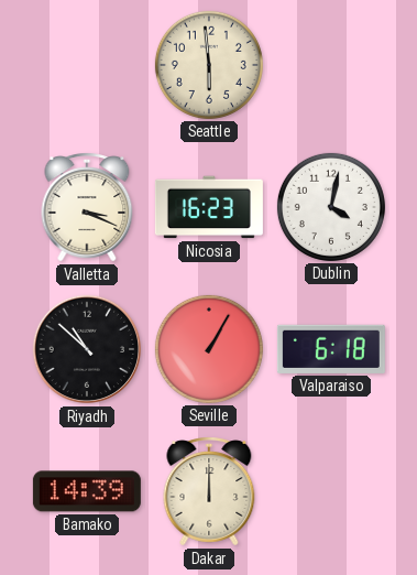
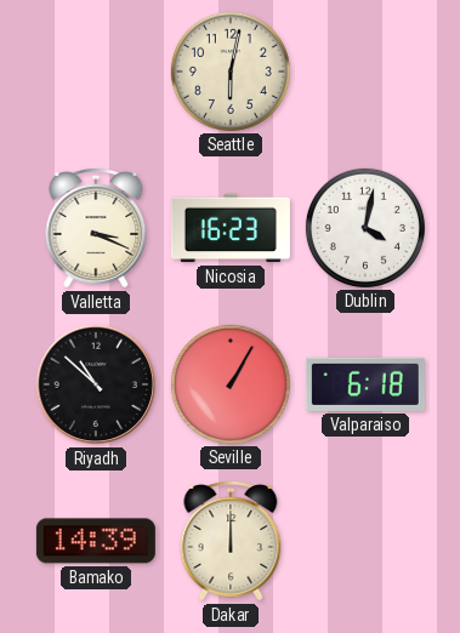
Seattle: 5:59 -> 6:02 (231, 72)
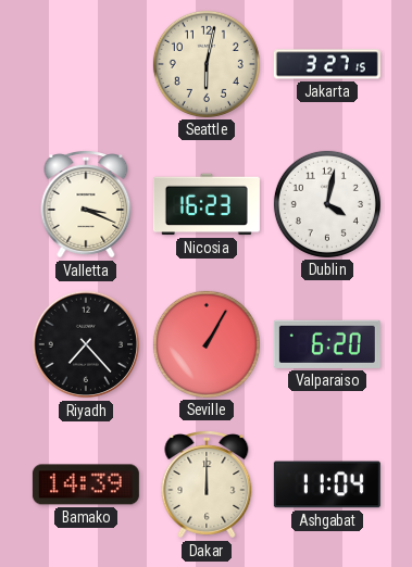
Jakarta: none -> 3:27 (327, 64)
Riyadh: 10:52 -> 7:23 (86, 344)
Valparaiso: 6:18 -> 6:20 (327, 344)
Ashgabat: none -> 11:04 (327, 484)
